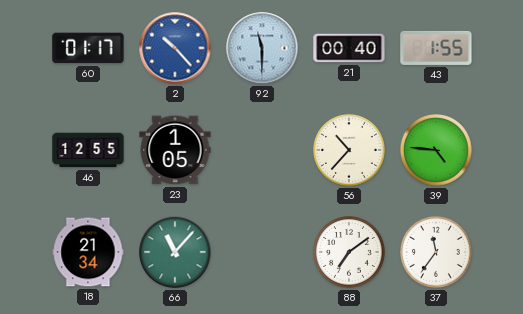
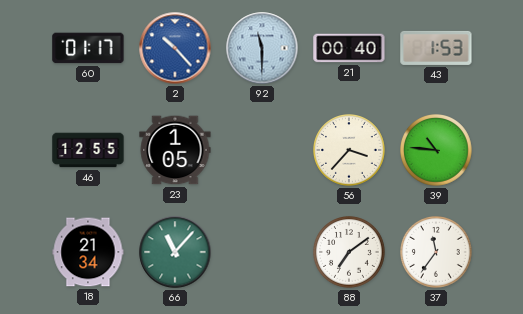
43: 1:55 -> 1:53 (436, 48)
56: 10:37 -> 3:37 (350, 151)
39: 4:46 -> 10:46 (437, 151)
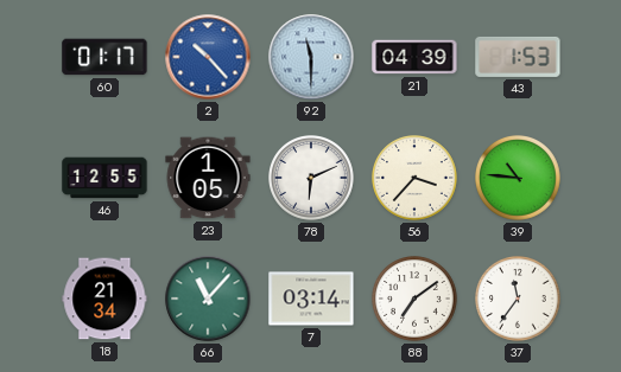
21: 00:40 -> 04:39 (414, 57)
78: none -> 6:11 (312, 179)
7: none -> 03:14 (311, 299)
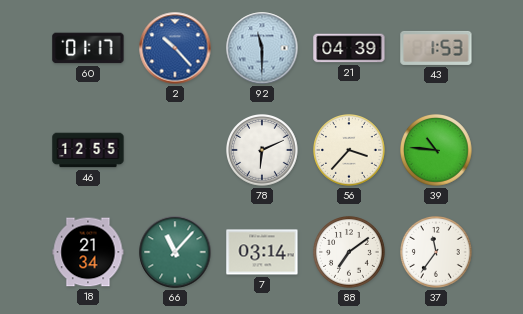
23: 1:05 -> none (208, 178)
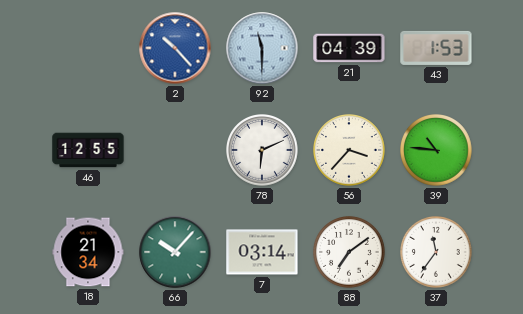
60: 01:17 -> none (88, 48)
66: 11:07 -> 10:07 (175, 252)
